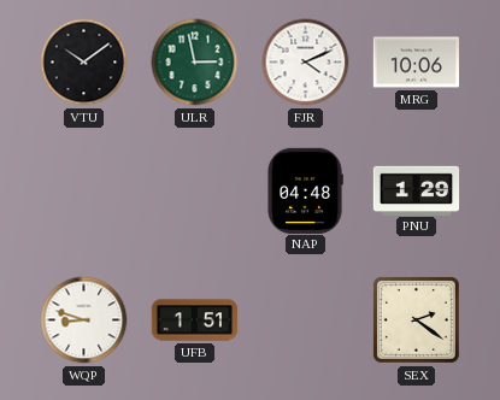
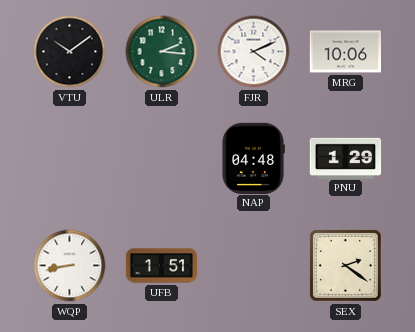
ULR: 2:58 -> 2:16 (162, 52)
WQP: 8:48 -> 8:43 (70, 266)
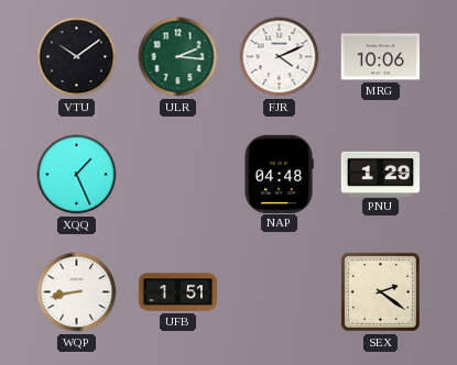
XQQ: none -> 1:26 (77, 175)
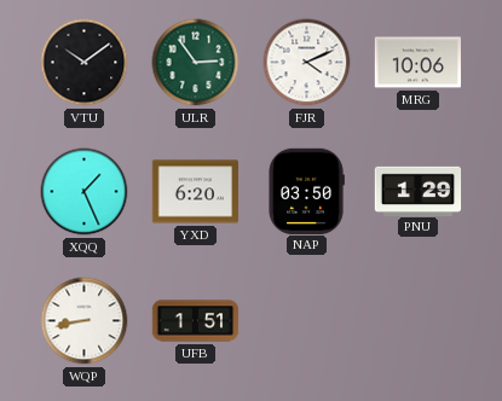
ULR: 2:16 -> 2:54 (196, 63)
YXD: none -> 6:20 (195, 192)
NAP: 04:48 -> 03:50 (306, 191)
SEX: 2:21 -> none (380, 291)
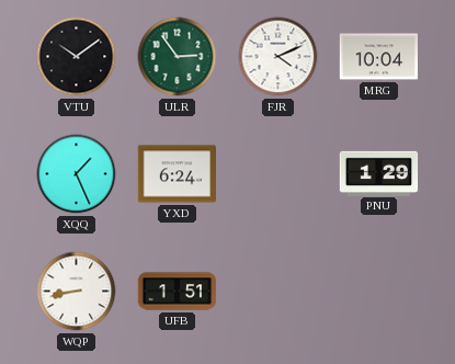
MRG: 10:06 -> 10:04 (378, 57)
YXD: 6:20 -> 6:24 (177, 174)
NAP: 03:50 -> none (306, 191)
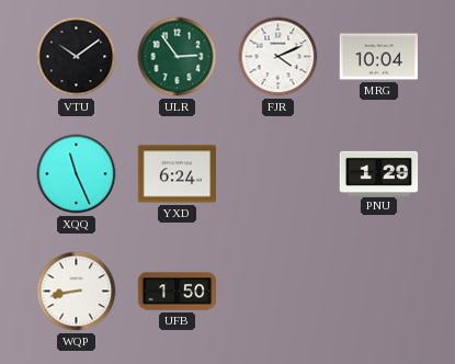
XQQ: 1:26 -> 11:26 (77, 174)
UFB: 1:51 -> 1:50 (178, 292)
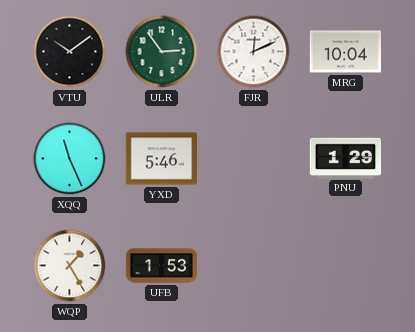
FJR: 4:11 -> 12:11 (254, 52)
YXD: 6:24 -> 5:46 (161, 159)
WQP: 8:43 -> 1:25 (70, 266)
UFB: 1:50 -> 1:53 (162, 266)
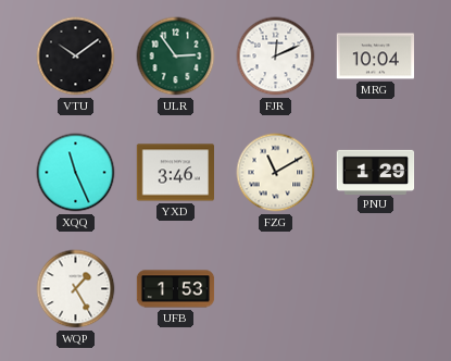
YXD: 5:46 -> 3:46 (175, 173)
FZG: none -> 11:10 (276, 173)
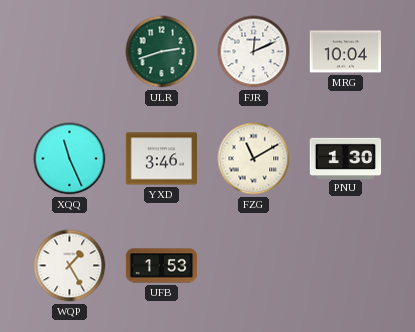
VTU: 10:09 -> none (76, 57)
ULR: 2:54 -> 2:42 (162, 52)
PNU: 1:29 -> 1:30 (346, 158)
